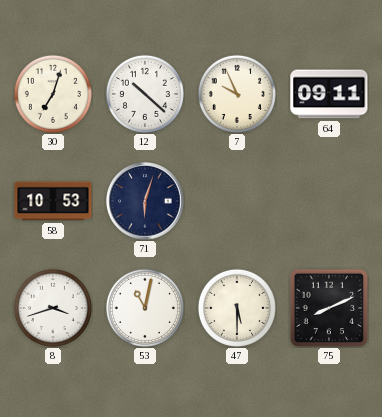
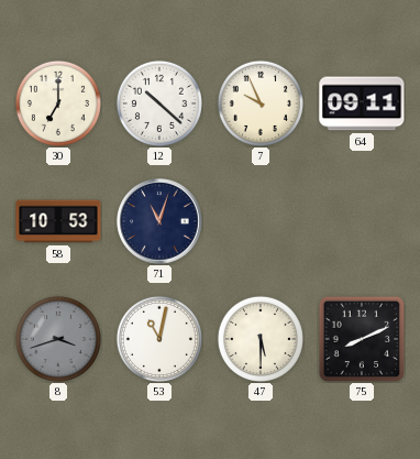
30: 7:03 -> 7:00 (58, 103)
71: 6:03 -> 11:03 (159, 221)
8 dial: white -> grey (58, 339)
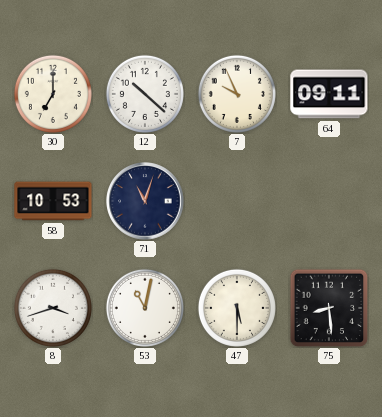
8 dial: grey -> white (53, 308)
75: 8:11 -> 8:29 (329, 308)
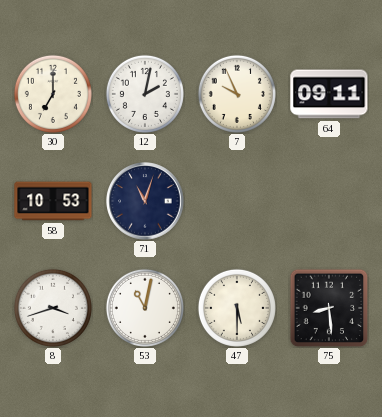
12: 10:22 -> 2:02 (145, 94)
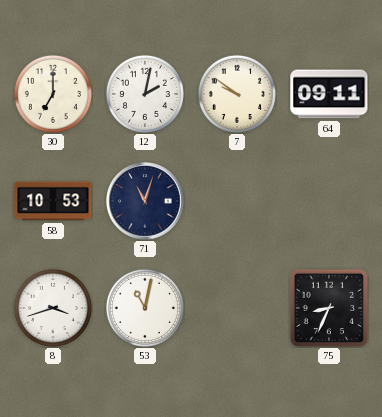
7: 9:56 -> 9:51 (237, 94)
47: 5:30 -> none (237, 308)
75: 8:29 -> 8:34 (329, 308)
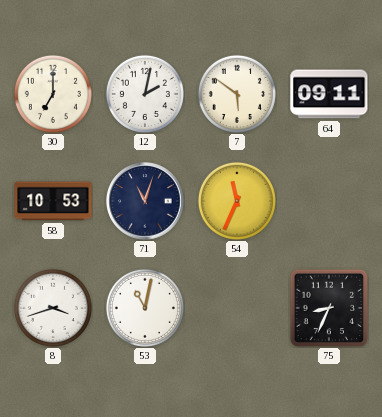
7: 9:51 -> 5:51 (237, 94)
54: none -> 11:34 (237, 201)
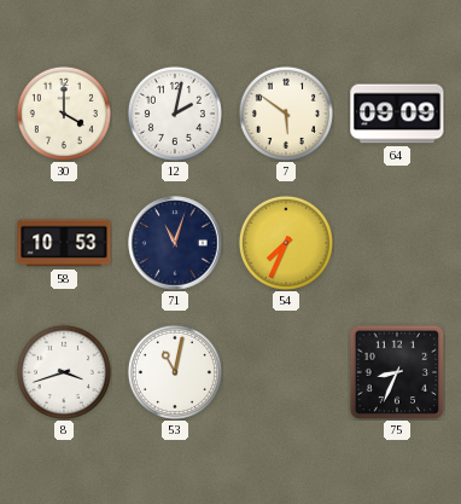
30: 7:00 -> 4:00 (64, 114)
64: 09:11 -> 09:09 (397, 114)
54: 11:34 -> 7:34 (286, 243)
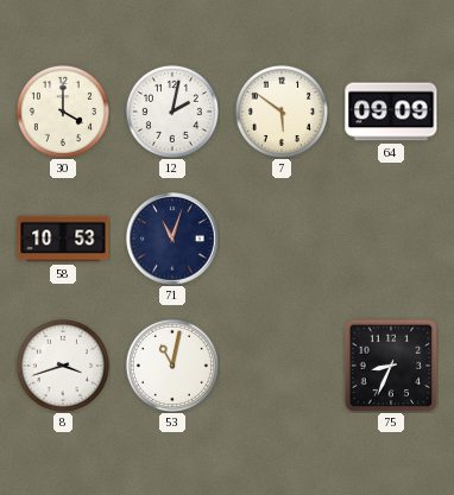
54: 7:34 -> none (286, 243)
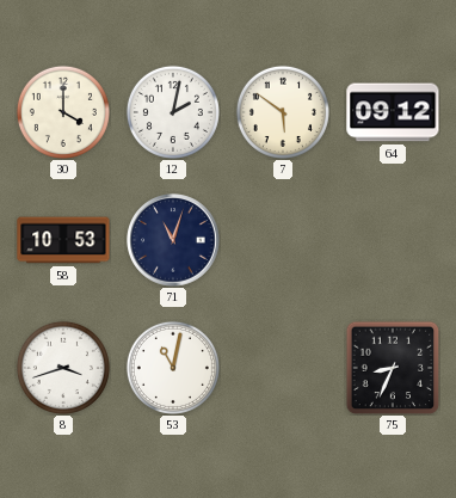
64: 09:09 -> 09:12 (393, 112)
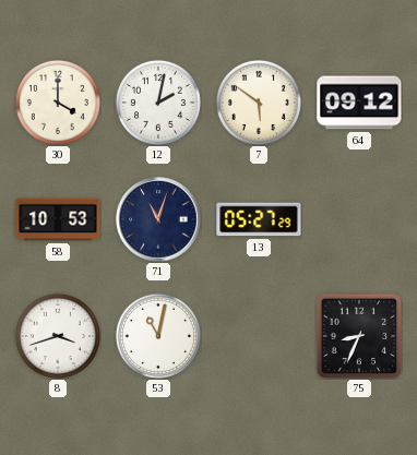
13: none -> 05:27 (259, 219)
